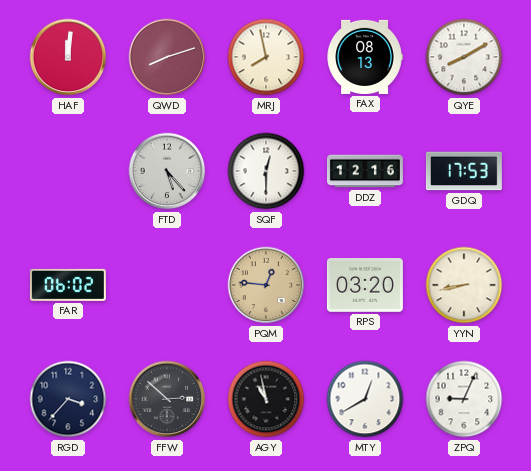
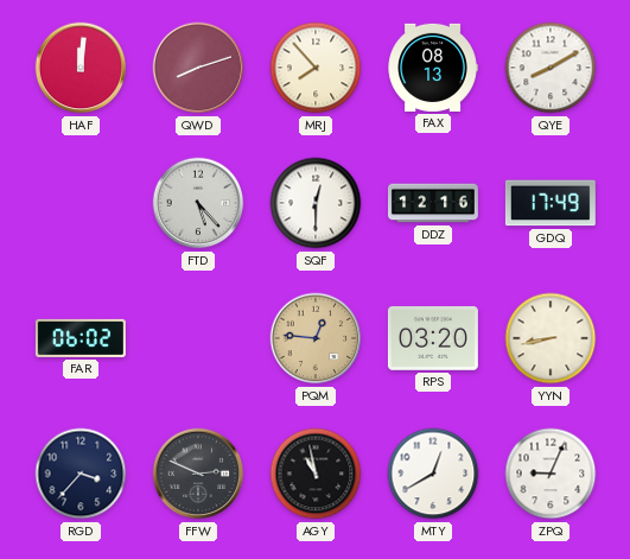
MRJ: 7:58 -> 7:53 (316, 68)
GDQ: 17:53 -> 17:49 (551, 203)
FFW: 2:52 -> 2:49 (198, 474)
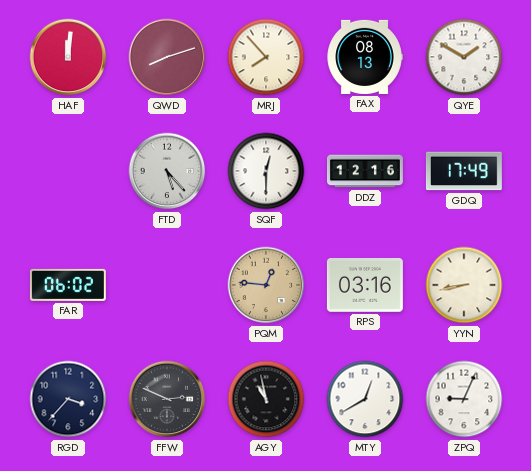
QYE: 8:10 -> 1:50 (464, 57)
RPS: 03:20 -> 03:16 (365, 285)
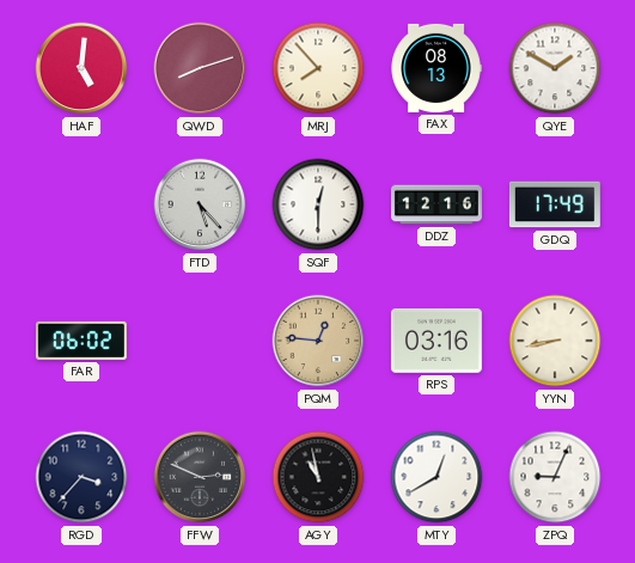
HAF: 12:01 -> 5:01 (81, 68)
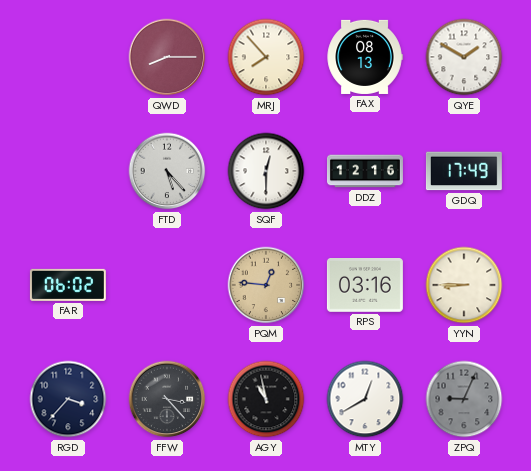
HAF: 5:01 -> none (81, 68)
QWD: 8:12 -> 8:15 (167, 57)
YYN: 8:43 -> 8:45 (464, 285)
FFW: 2:49 -> 3:23 (167, 399)
ZPQ dial: white -> grey (464, 399)
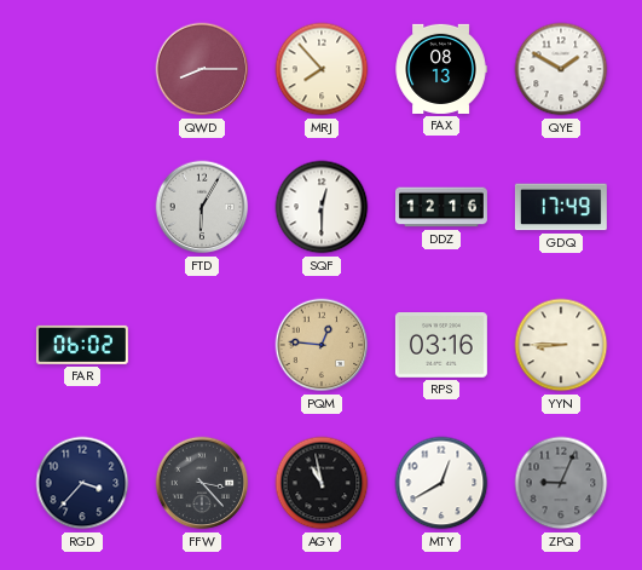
FTD: 5:23 -> 6:05 (202, 207)
